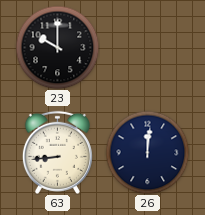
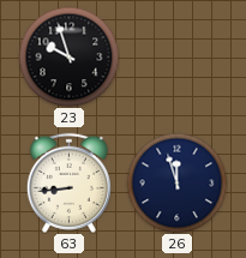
23: 10:00 -> 9:57 (68, 56)
26: 12:01 -> 11:57 (176, 182)
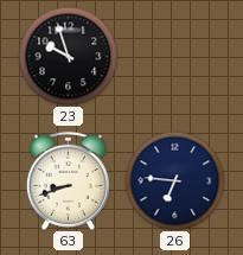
63: 8:44 -> 8:42 (68, 180)
26: 11:57 -> 6:46 (174, 180)
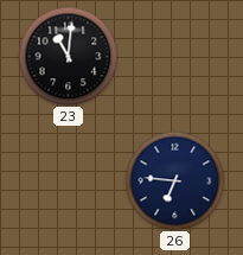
23: 9:57 -> 11:01 (68, 56)
63: 8:42 -> none (68, 180)
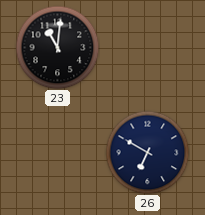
26: 6:46 -> 6:50 (147, 152)
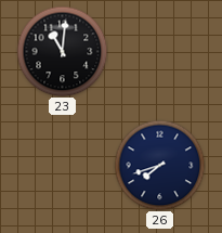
26: 6:50 -> 7:42 (159, 165)
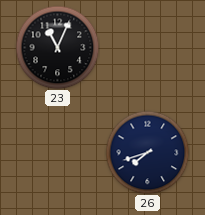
23: 11:01 -> 11:04 (57, 47)
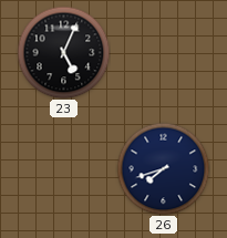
23: 11:04 -> 5:04 (63, 52)
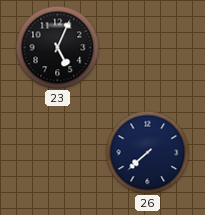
26: 7:42 -> 7:38 (147, 152)
